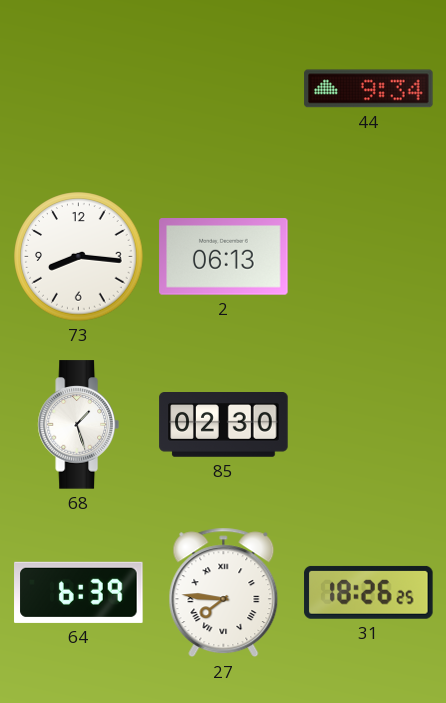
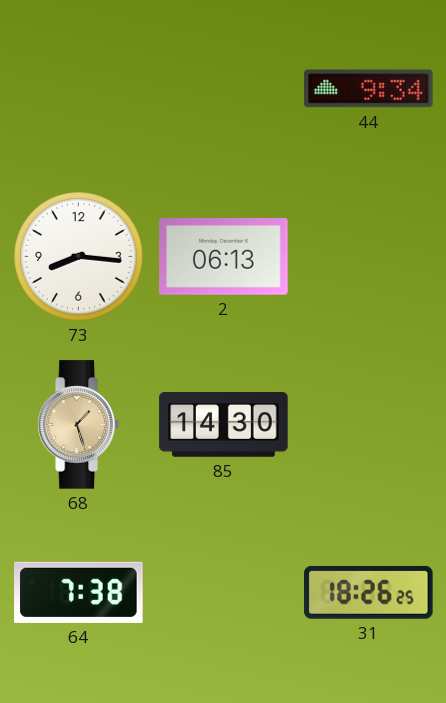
68 dial: white -> champagne (78, 425)
85: 02:30 -> 14:30 (224, 425)
64: 6:39 -> 7:38 (79, 592)
27: 7:46 -> none (224, 593)
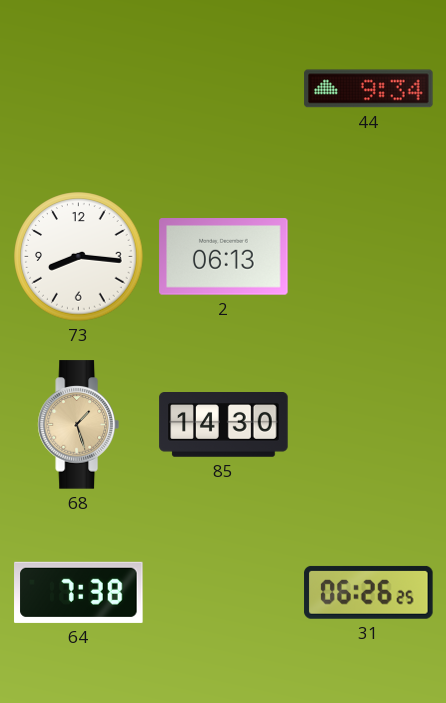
31: 18:26 -> 06:26 (369, 592)
